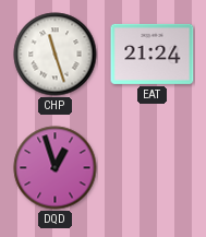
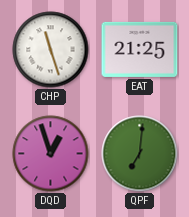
EAT: 21:24 -> 21:25 (140, 49)
QPF: none -> 7:01 (140, 154)
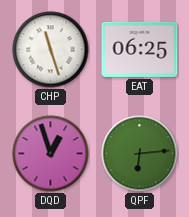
EAT: 21:25 -> 06:25 (140, 49)
QPF: 7:01 -> 6:14 (140, 154)
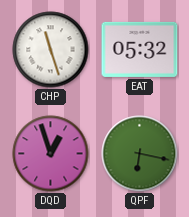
EAT: 06:25 -> 05:32 (140, 49)
QPF: 6:14 -> 6:17 (140, 154)
